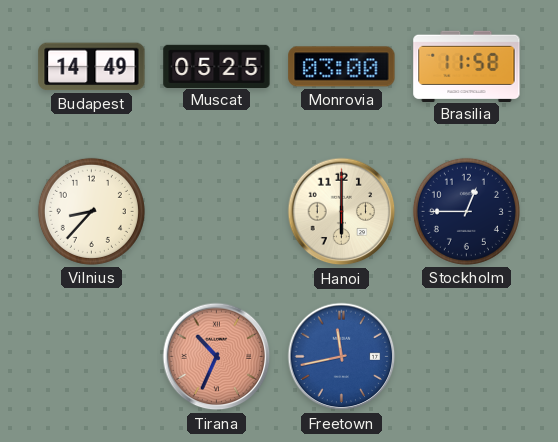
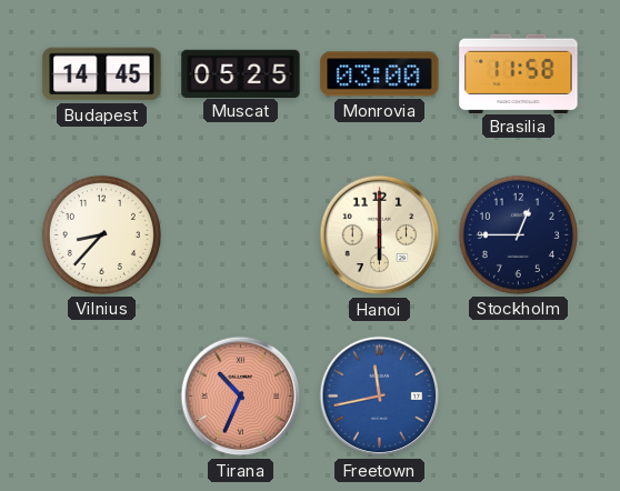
Budapest: 14:49 -> 14:45 (102, 74)
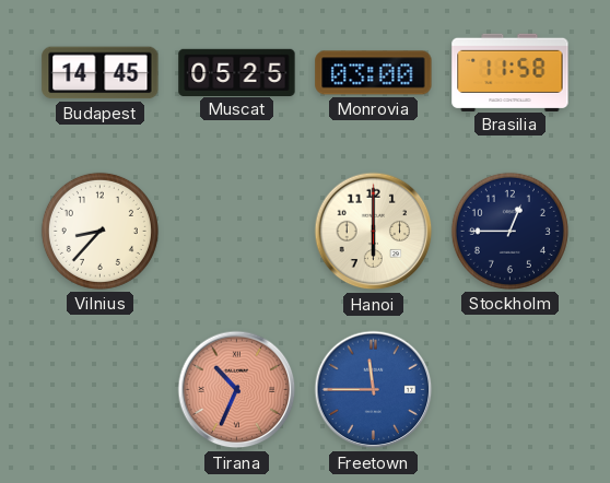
Freetown: 11:43 -> 11:45 (374, 390)
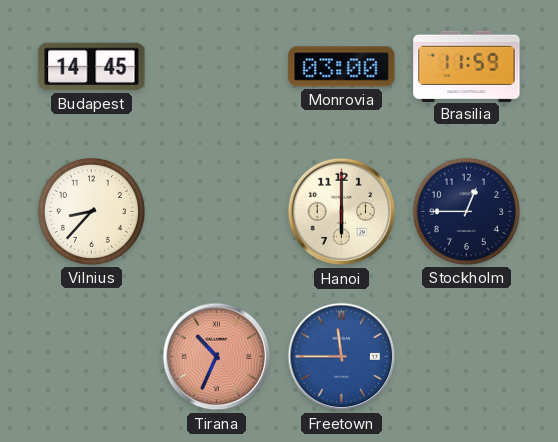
Muscat: 05:25 -> none (237, 72)
Brasilia: 11:58 -> 11:59 (467, 66)
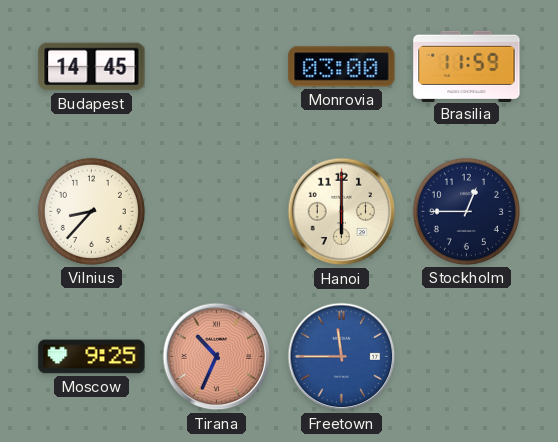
Moscow: none -> 9:25 (92, 357)
